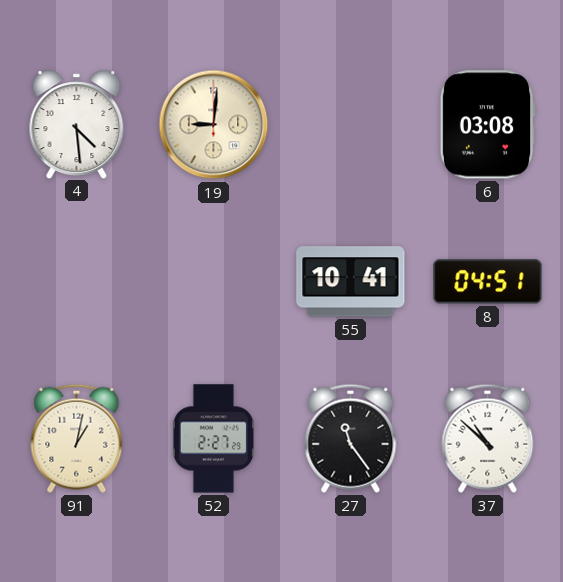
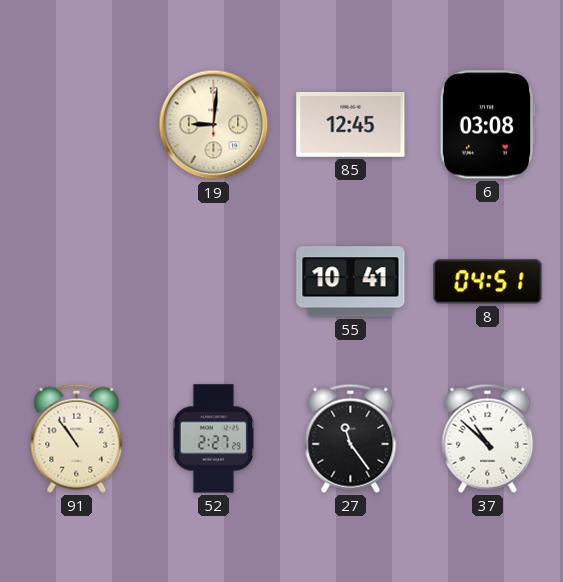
4: 4:29 -> none (77, 124)
85: none -> 12:45 (351, 124)
91: 1:02 -> 10:54 (77, 438)
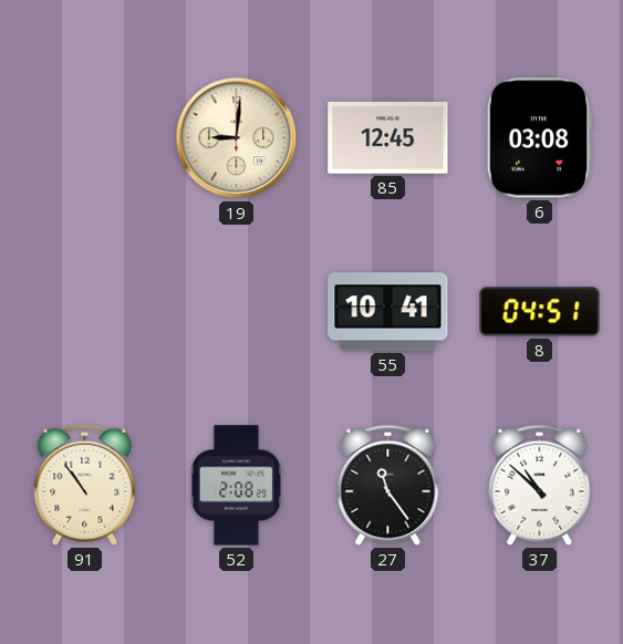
52: 2:27 -> 2:08 (236, 486)
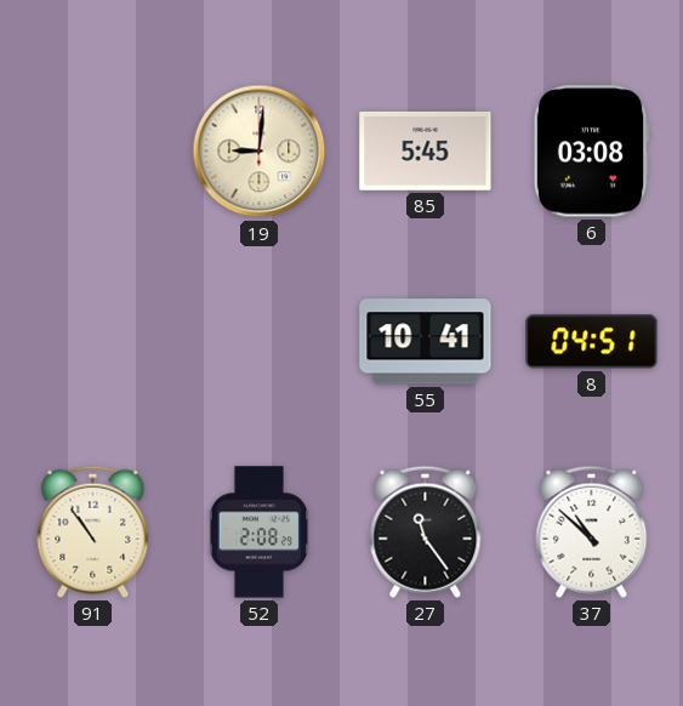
85: 12:45 -> 5:45 (426, 150)
